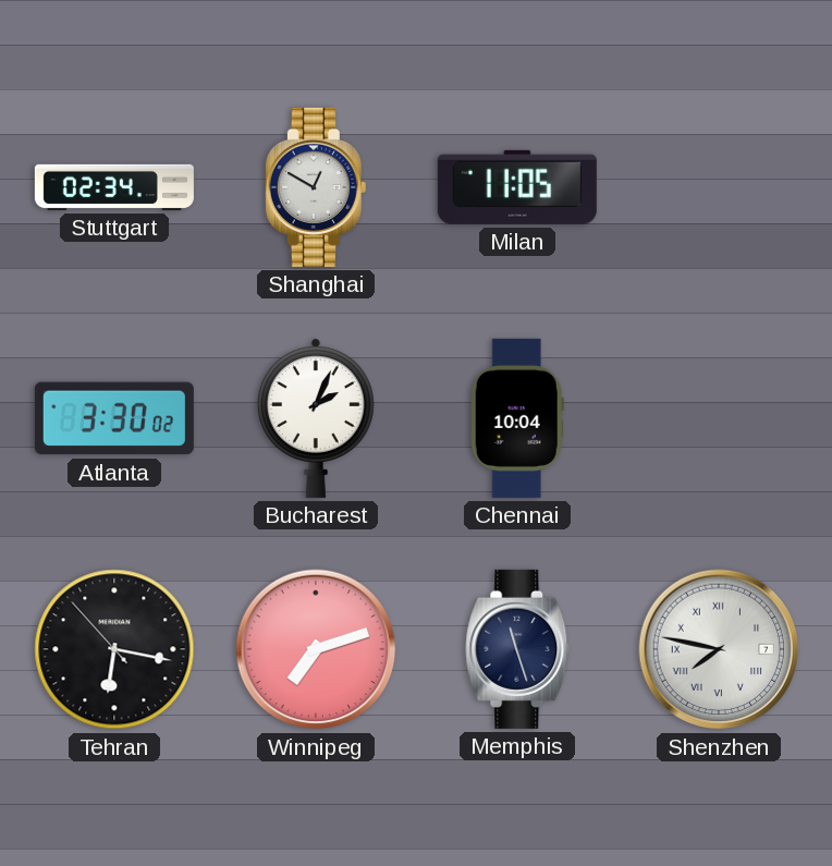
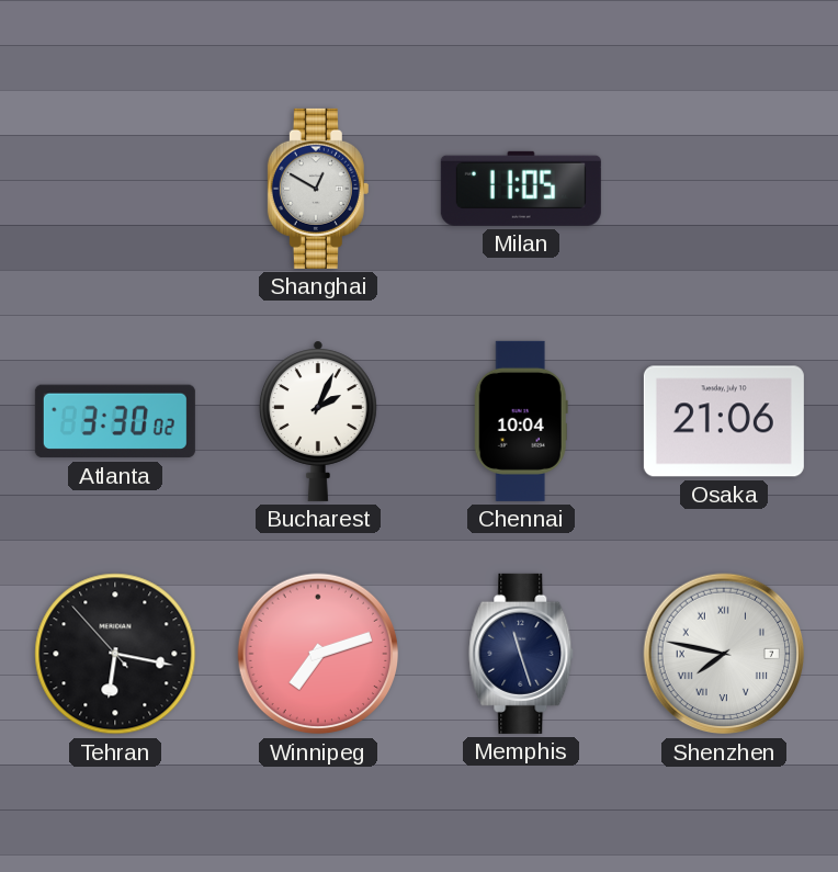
Stuttgart: 02:34 -> none (114, 187)
Osaka: none -> 21:06 (724, 421)
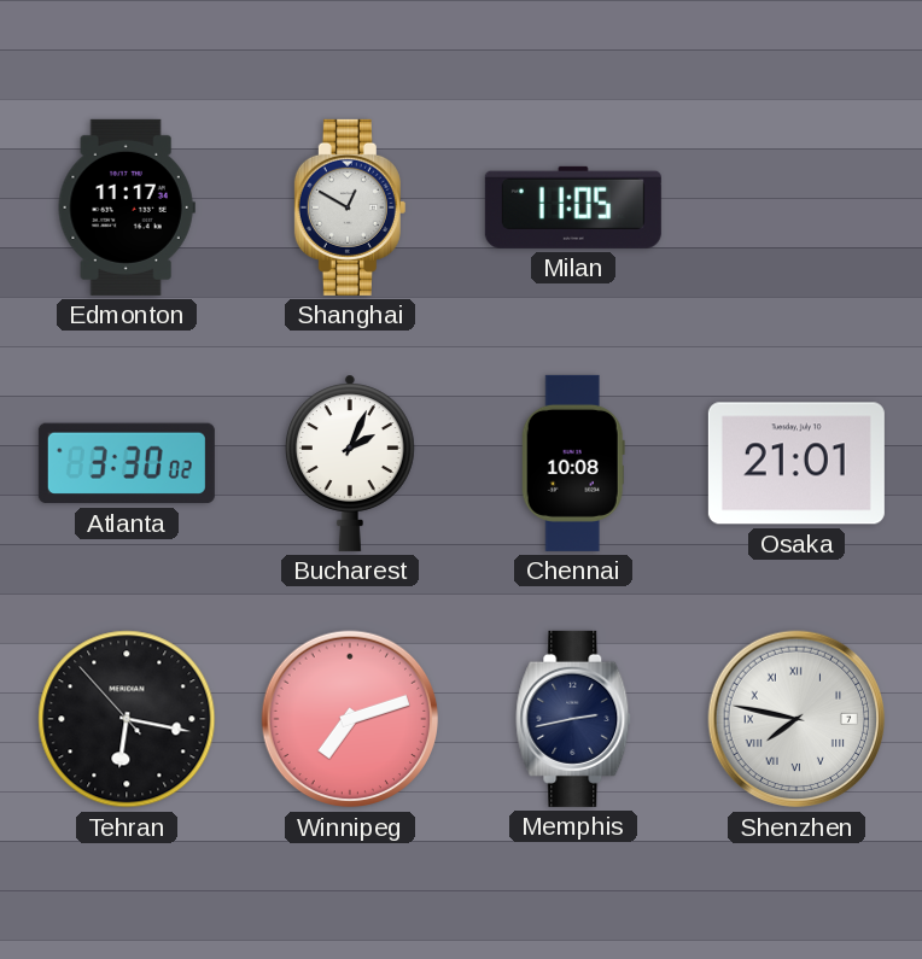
Edmonton: none -> 11:17 (127, 207)
Chennai: 10:04 -> 10:08 (573, 463)
Osaka: 21:06 -> 21:01 (796, 463)
Memphis: 11:27 -> 2:43 (573, 719)
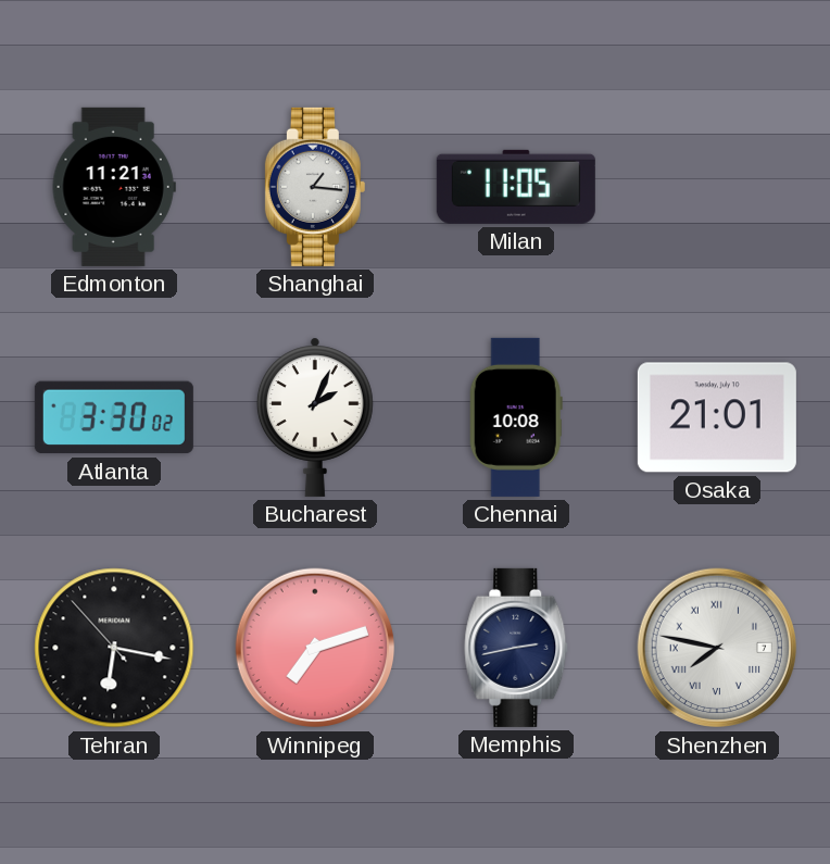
Edmonton: 11:17 -> 11:21 (114, 187)
Shanghai: 12:50 -> 1:16 (315, 187)
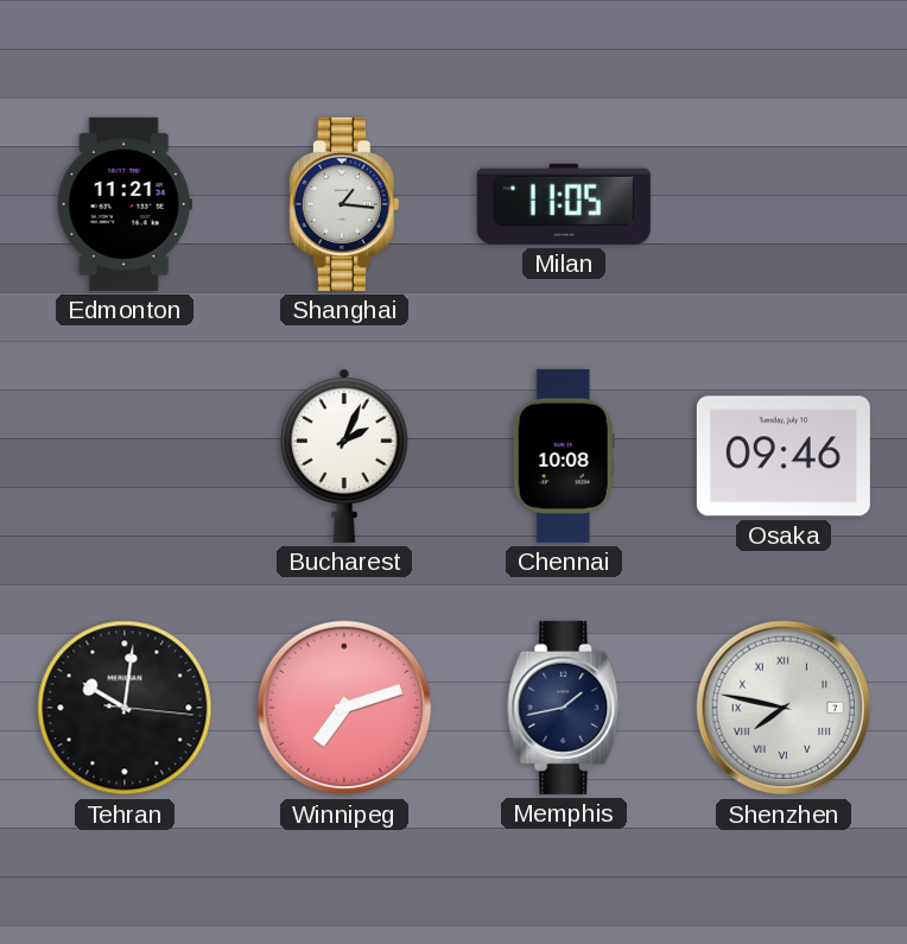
Atlanta: 3:30 -> none (114, 417)
Osaka: 21:01 -> 09:46 (784, 456)
Tehran: 6:16 -> 10:01 (125, 708)
Memphis: 2:43 -> 1:43 (564, 708)
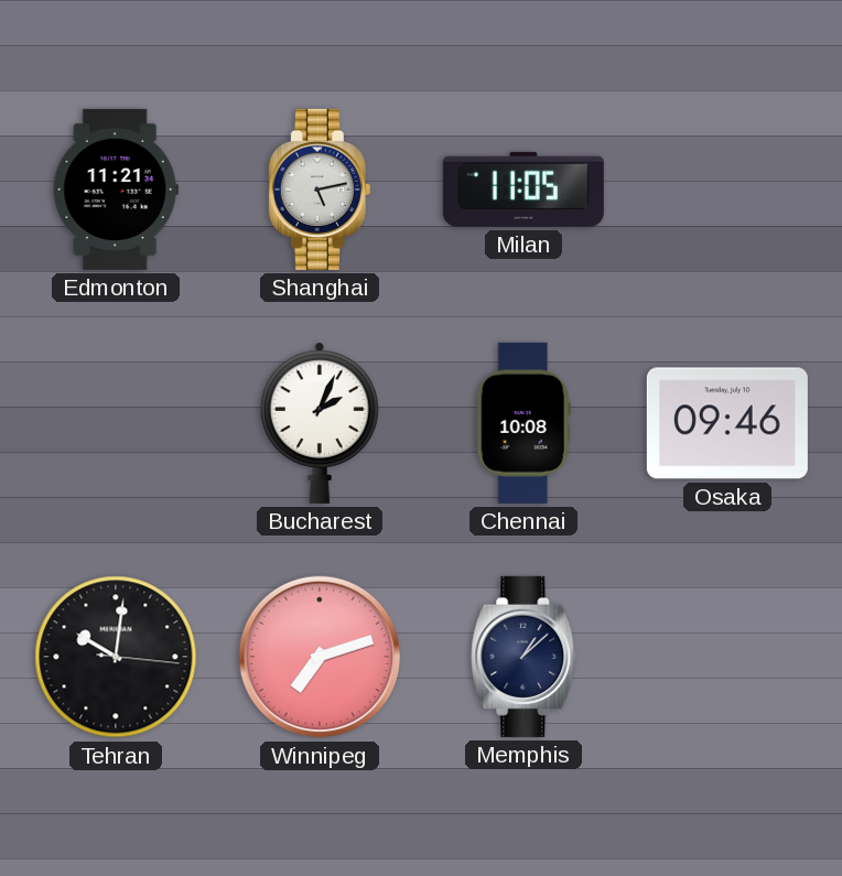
Shanghai: 1:16 -> 5:13 (320, 190)
Memphis: 1:43 -> 1:08 (523, 657)
Shenzhen: 7:47 -> none (784, 708)
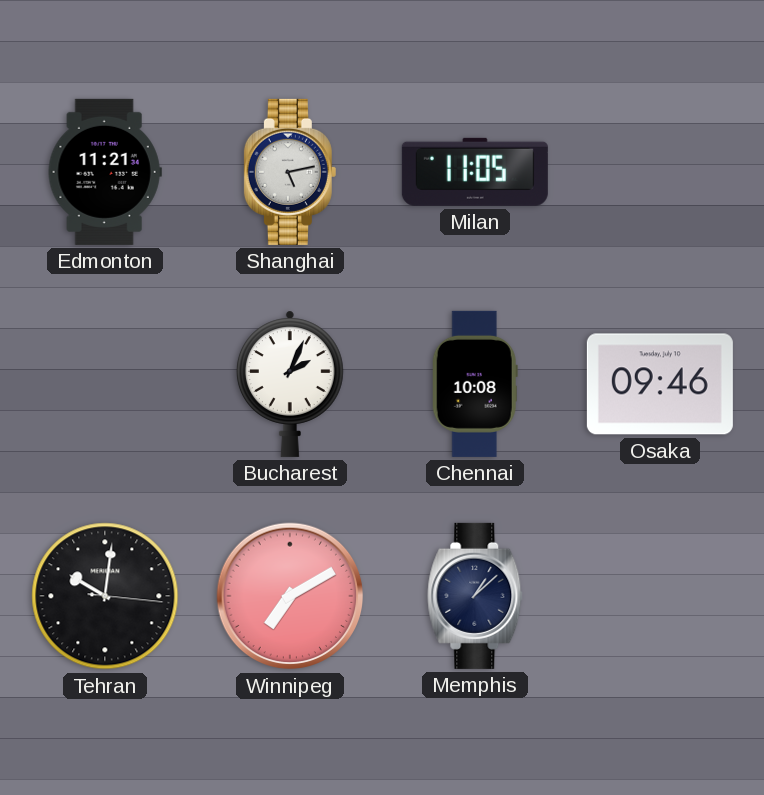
Winnipeg: 7:12 -> 7:10 (290, 596)
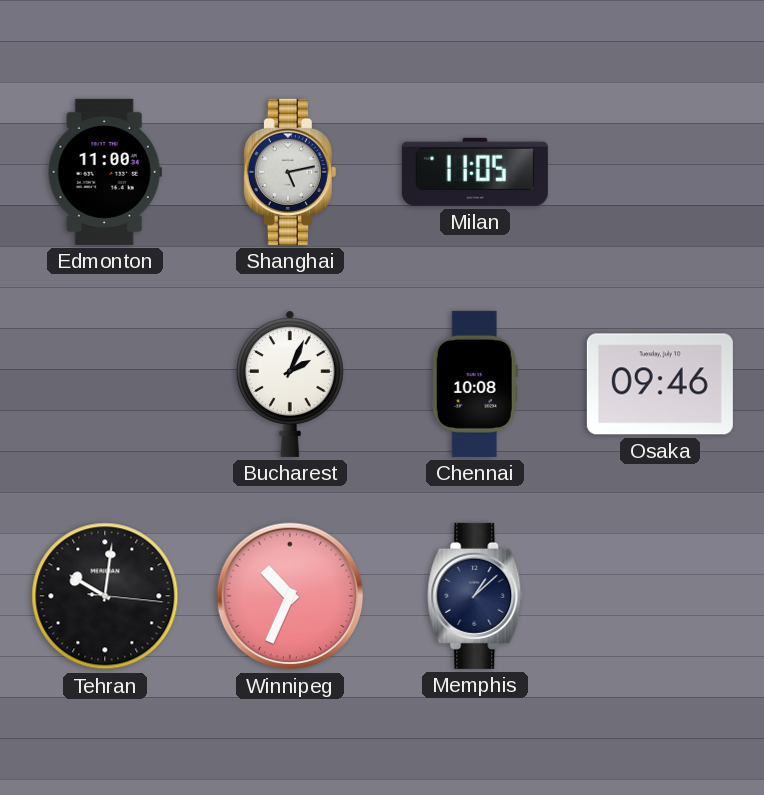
Edmonton: 11:21 -> 11:00 (105, 172)
Winnipeg: 7:10 -> 10:34 (290, 596)
